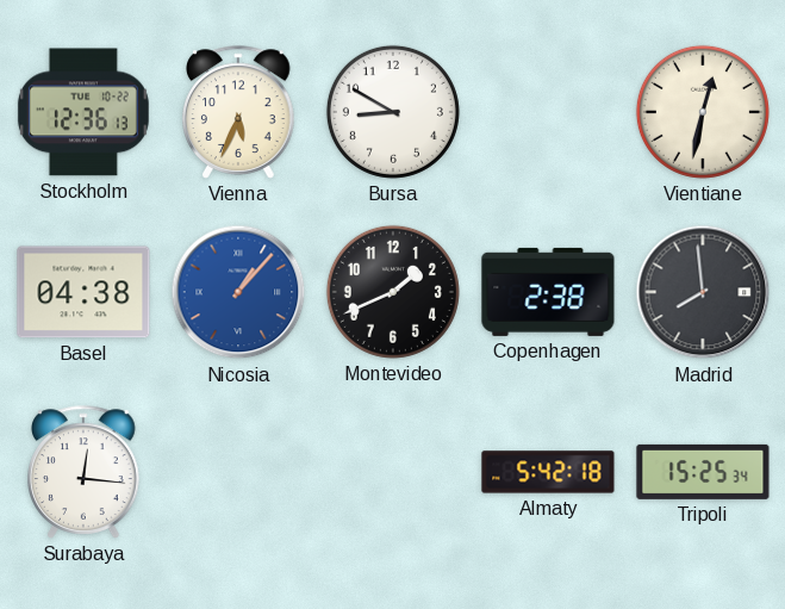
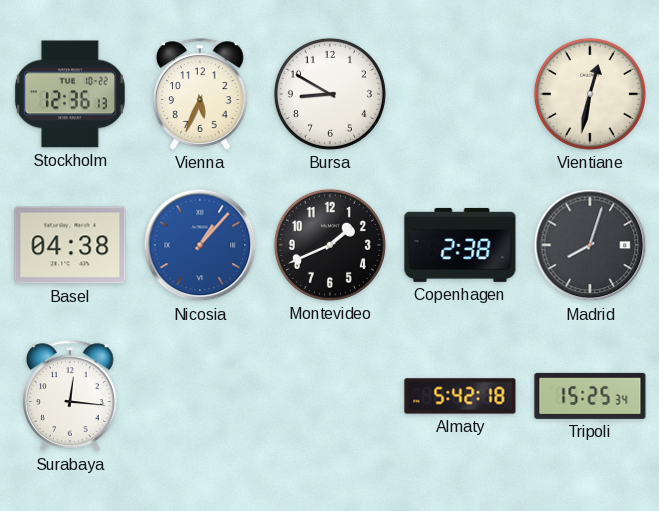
Madrid: 7:59 -> 8:03 (590, 245)
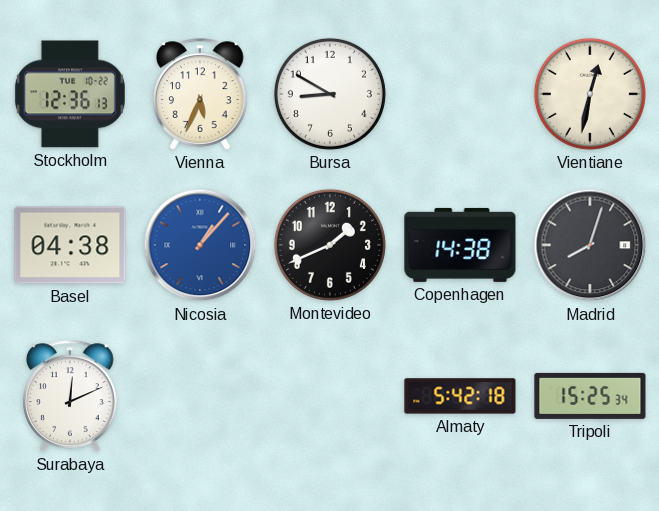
Copenhagen: 2:38 -> 14:38 (460, 245)
Surabaya: 12:16 -> 12:11 (70, 396)
